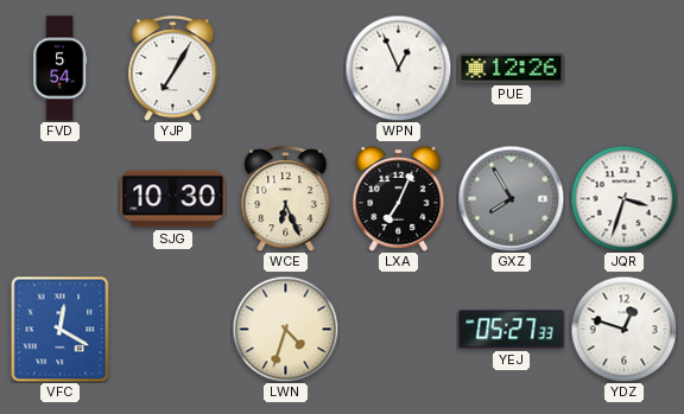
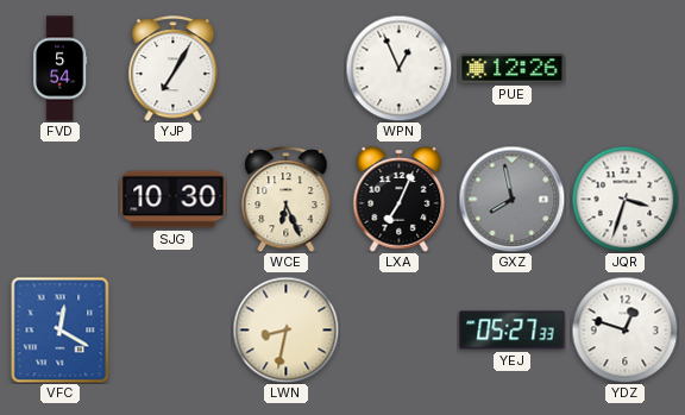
GXZ: 7:55 -> 7:58 (511, 199)
LWN: 4:33 -> 8:32 (285, 329)
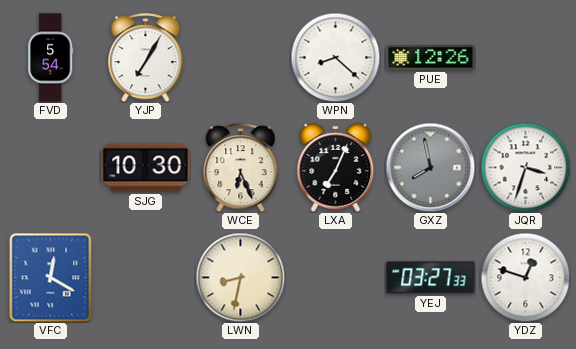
WPN: 12:56 -> 8:22 (335, 57)
YEJ: 05:27 -> 03:27 (431, 278)
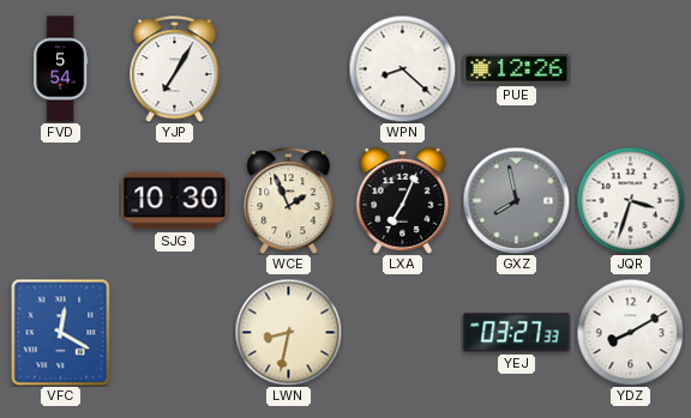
WCE: 6:26 -> 1:56 (289, 201)
YDZ: 12:48 -> 8:10 (630, 332)
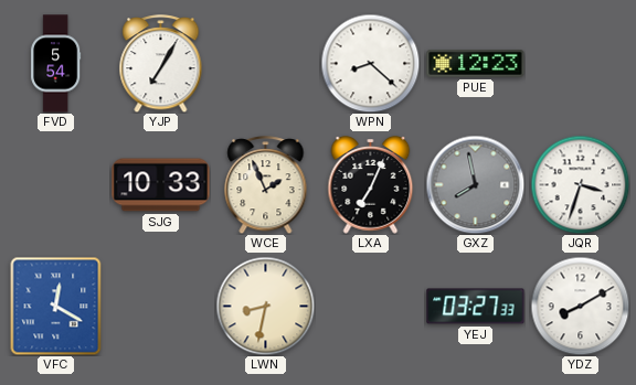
PUE: 12:26 -> 12:23 (476, 63)
SJG: 10:30 -> 10:33 (161, 185)
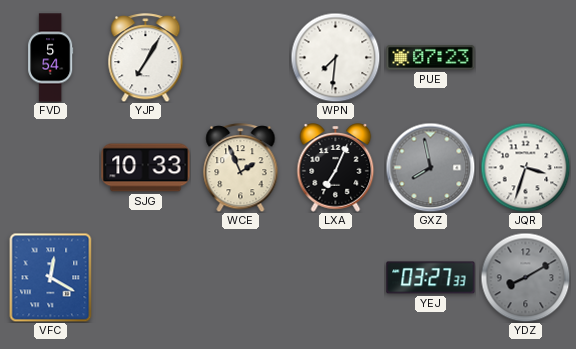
WPN: 8:22 -> 7:31 (335, 57)
PUE: 12:23 -> 07:23 (431, 57)
LWN: 8:32 -> none (265, 306)
YDZ dial: white -> grey (525, 277)
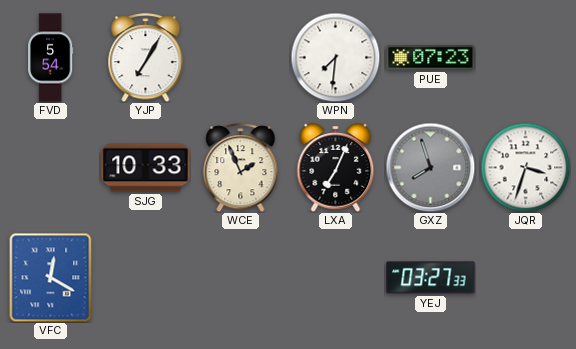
GXZ: 7:58 -> 7:57 (430, 167)
YDZ: 8:10 -> none (525, 277)
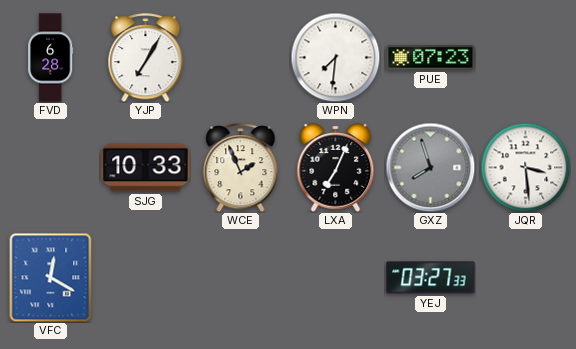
FVD: 5:54 -> 6:28 (51, 58)
JQR: 3:33 -> 3:29 (525, 167)
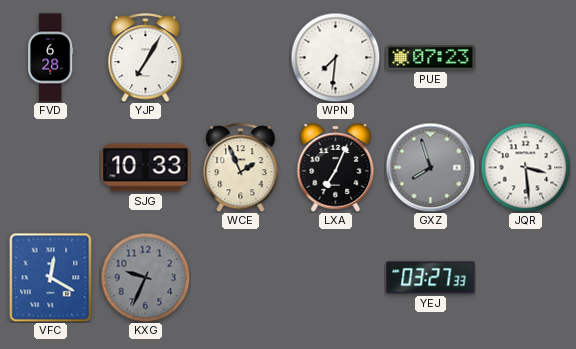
KXG: none -> 9:34 (145, 277)
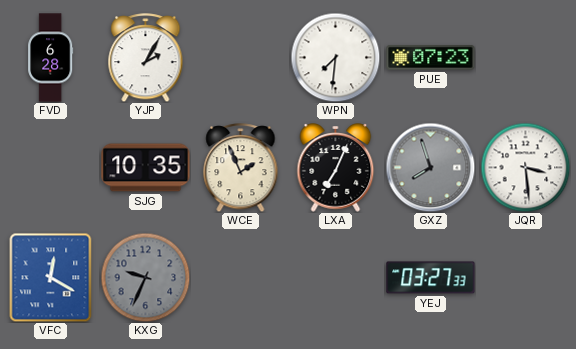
YJP: 7:05 -> 2:05 (146, 58)
SJG: 10:33 -> 10:35 (146, 168)
